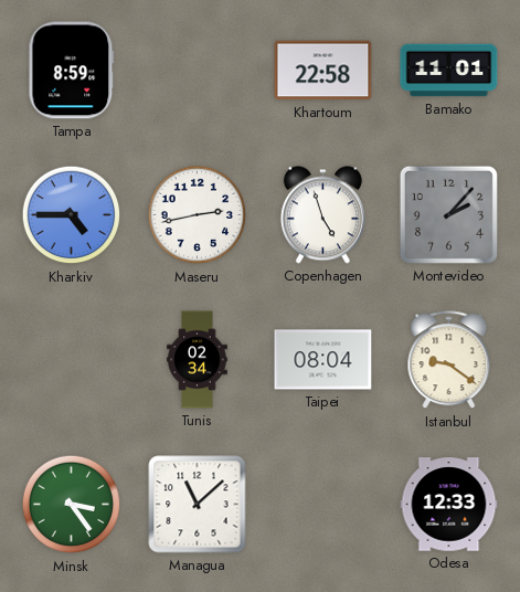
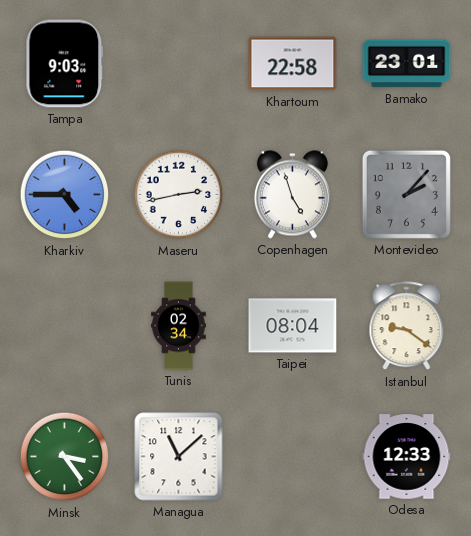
Tampa: 8:59 -> 9:03 (65, 64)
Bamako: 11:01 -> 23:01 (407, 64)
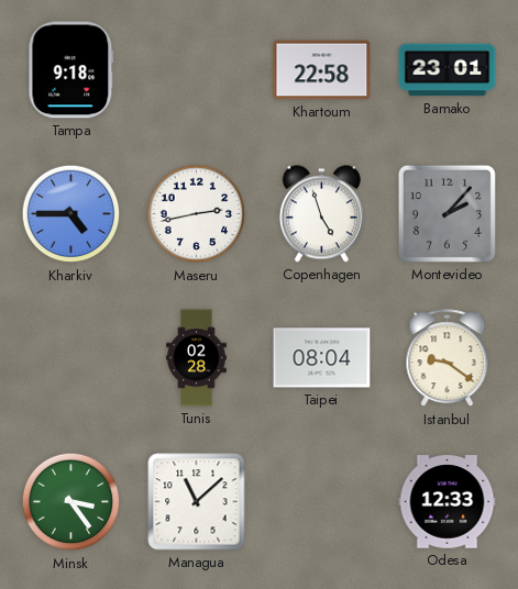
Tampa: 9:03 -> 9:18 (71, 70)
Tunis: 02:34 -> 02:28 (197, 358)
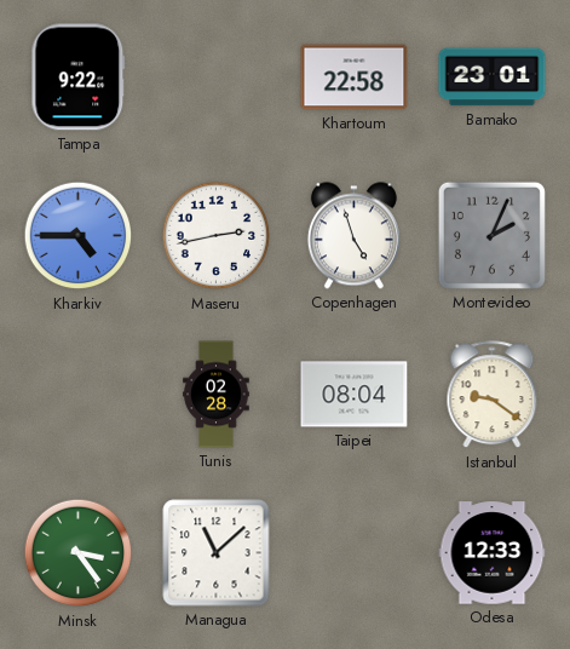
Tampa: 9:18 -> 9:22 (79, 77)
Montevideo: 2:07 -> 2:04 (491, 235)
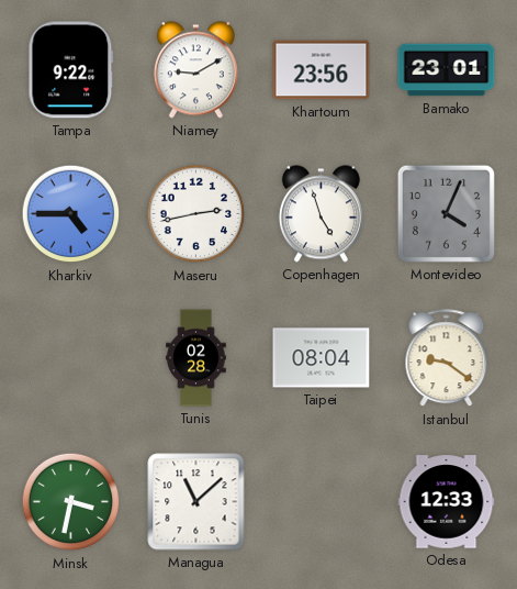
Niamey: none -> 9:10 (195, 70)
Khartoum: 22:58 -> 23:56 (322, 70)
Montevideo: 2:04 -> 4:04 (446, 213)
Minsk: 3:24 -> 3:32 (71, 502)
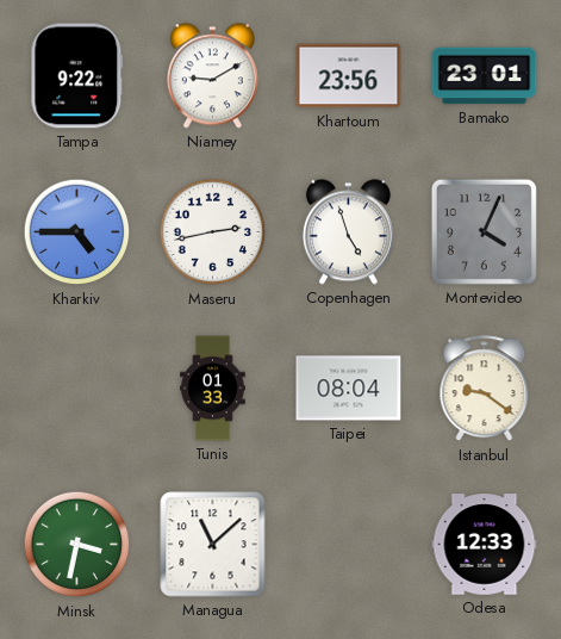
Tunis: 02:28 -> 01:33 (213, 389)
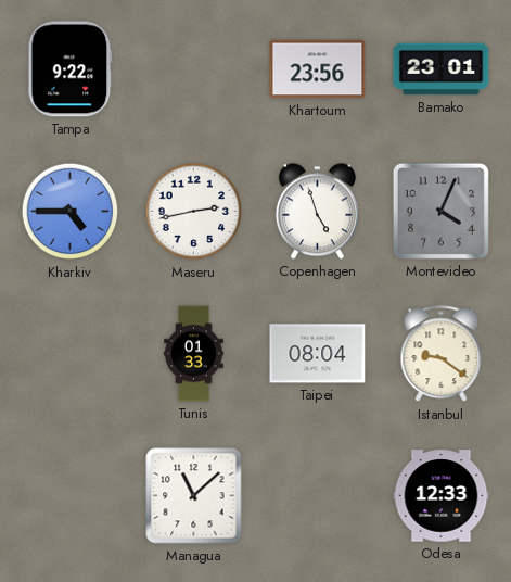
Niamey: 9:10 -> none (212, 76)
Minsk: 3:32 -> none (77, 545)
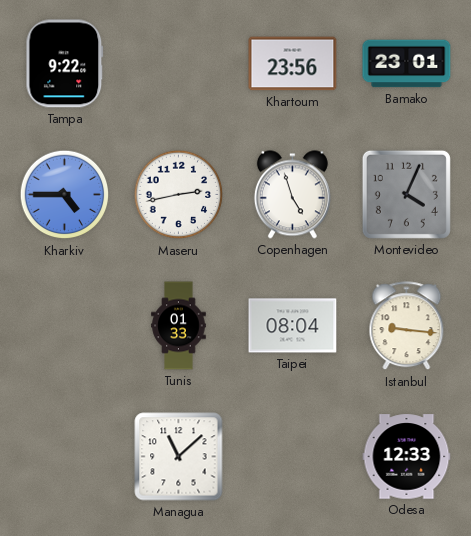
Istanbul: 9:21 -> 9:16 (407, 326)
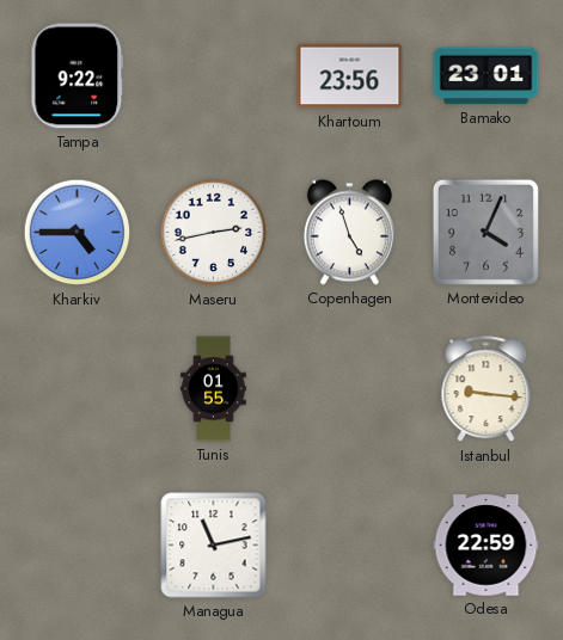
Tunis: 01:33 -> 01:55 (214, 389)
Taipei: 08:04 -> none (293, 326)
Managua: 11:08 -> 11:13 (214, 546)
Odesa: 12:33 -> 22:59 (486, 546)
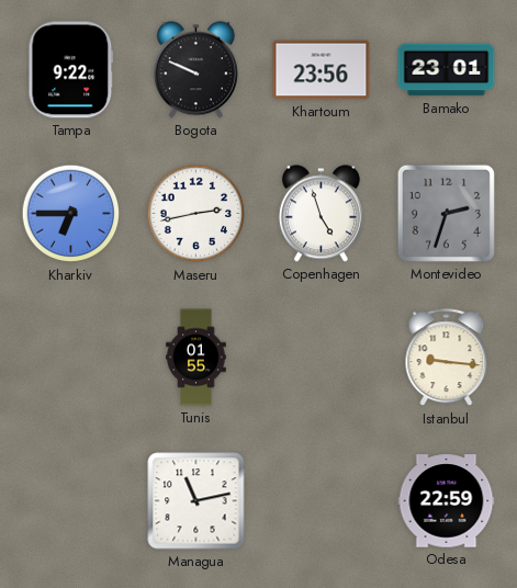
Bogota: none -> 9:49 (195, 70)
Kharkiv: 4:45 -> 6:45 (71, 214)
Montevideo: 4:04 -> 2:33 (446, 213)
